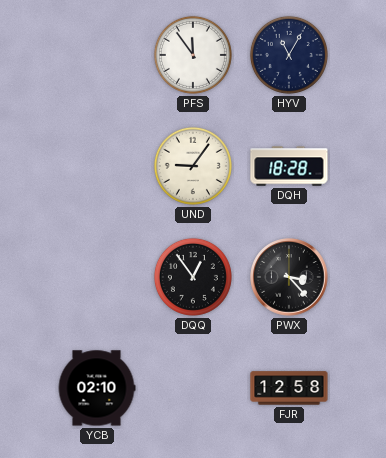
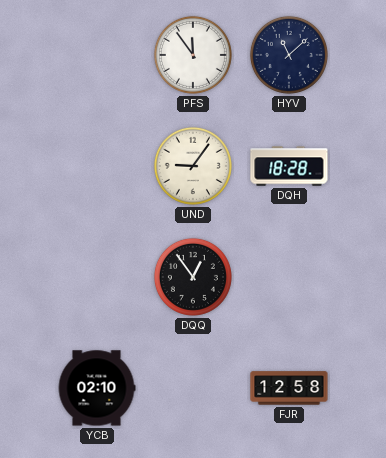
HYV: 11:05 -> 11:08 (289, 55)
PWX: 3:23 -> none (289, 277)
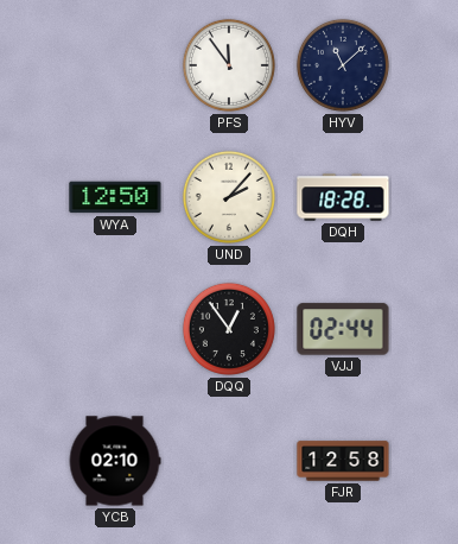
WYA: none -> 12:50 (115, 197)
UND: 9:06 -> 2:07 (229, 197)
VJJ: none -> 02:44 (343, 329)
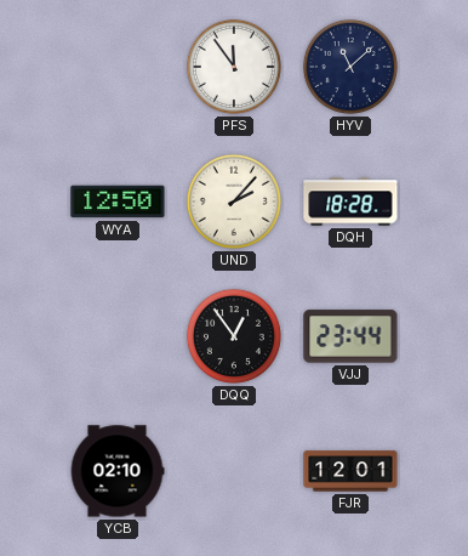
VJJ: 02:44 -> 23:44 (350, 336)
FJR: 12:58 -> 12:01 (350, 471)
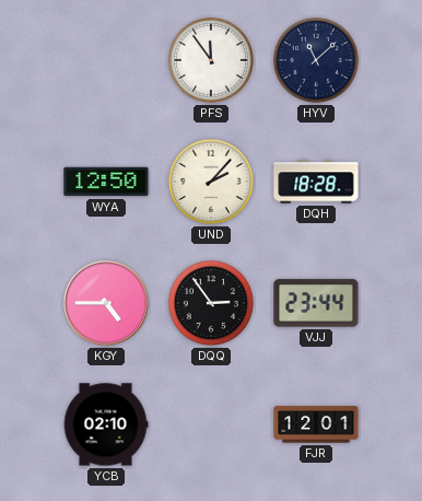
KGY: none -> 4:45 (106, 303)
DQQ: 12:54 -> 2:54 (211, 303)
